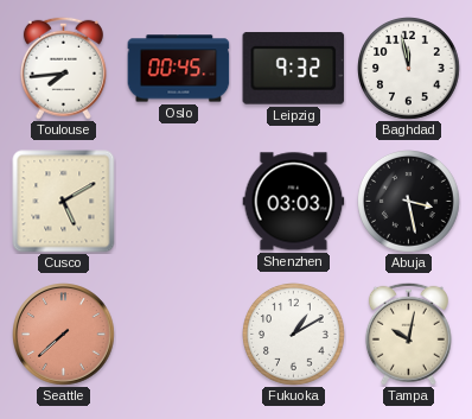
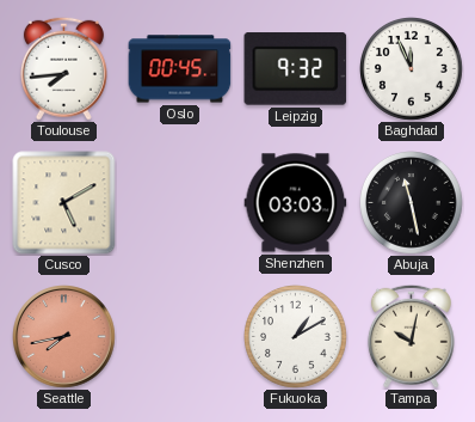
Baghdad: 11:58 -> 11:56 (412, 69)
Abuja: 3:28 -> 11:28 (412, 203)
Seattle: 7:38 -> 7:43 (64, 337)
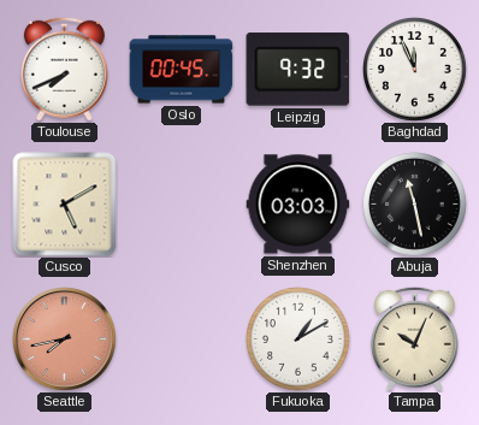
Toulouse: 7:44 -> 7:41 (64, 69)
Tampa: 10:02 -> 10:04 (414, 338)
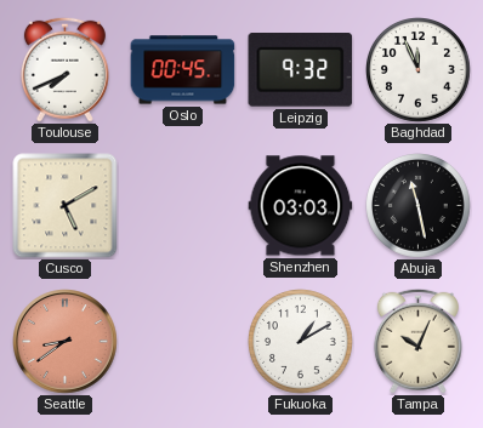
Seattle: 7:43 -> 8:39 (66, 342)
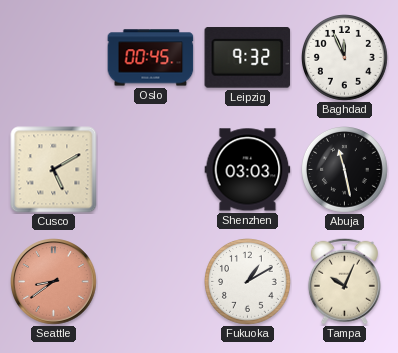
Toulouse: 7:41 -> none (64, 69)
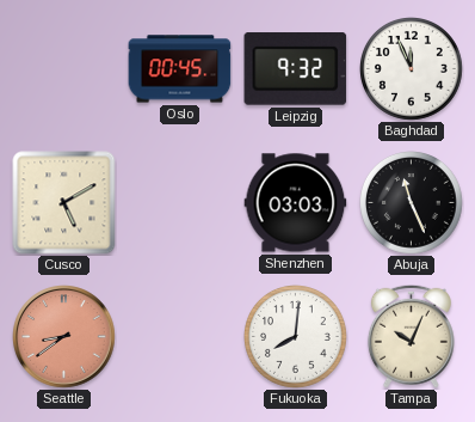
Abuja: 11:28 -> 11:26 (412, 203)
Fukuoka: 1:10 -> 8:01 (296, 337)
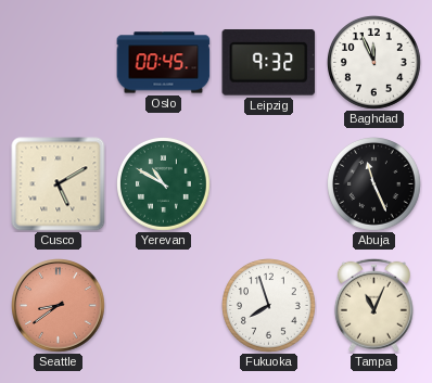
Yerevan: none -> 10:50 (164, 184)
Shenzhen: 03:03 -> none (296, 203)
Fukuoka: 8:01 -> 7:57 (269, 306)
Tampa: 10:04 -> 11:04 (373, 305)
